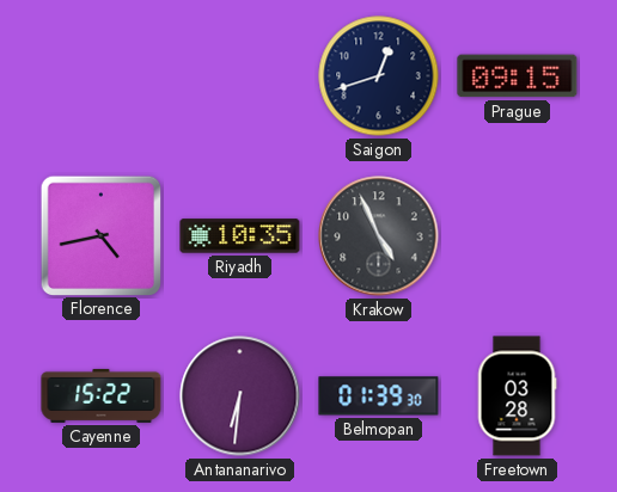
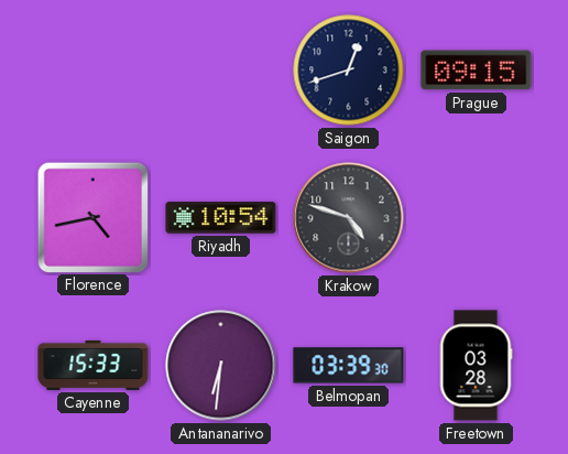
Riyadh: 10:35 -> 10:54 (221, 218)
Krakow: 4:56 -> 4:48 (349, 218)
Cayenne: 15:22 -> 15:33 (94, 365)
Belmopan: 01:39 -> 03:39 (349, 366)
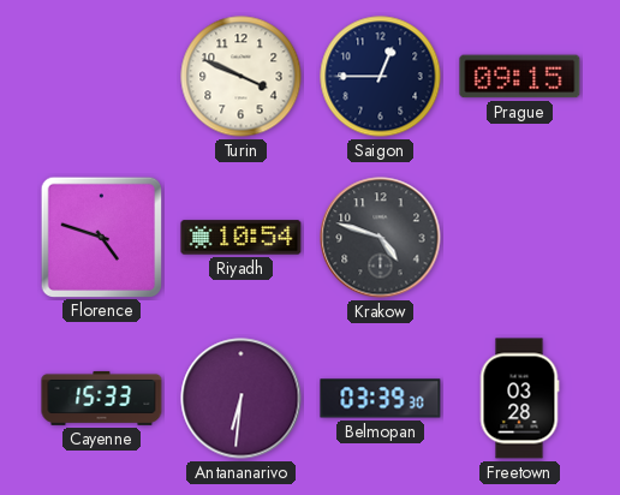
Turin: none -> 3:49 (242, 77)
Saigon: 12:42 -> 12:45 (381, 77)
Florence: 4:43 -> 4:48 (101, 237)
